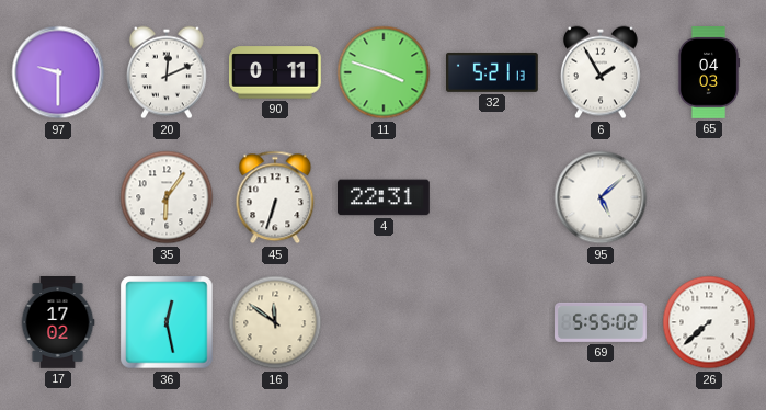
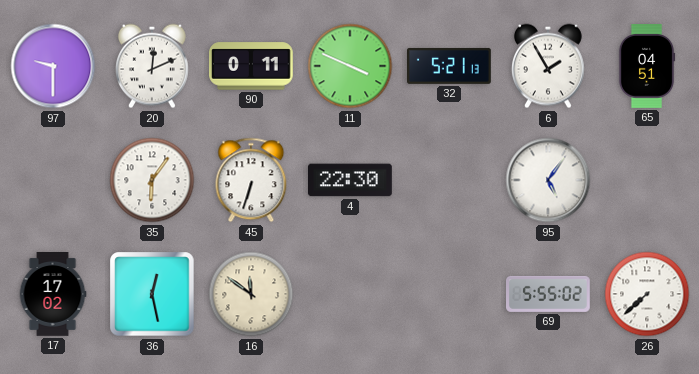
11: 3:48 -> 3:49 (350, 66)
65: 04:03 -> 04:51 (647, 67)
4: 22:31 -> 22:30 (351, 180)
95: 5:08 -> 5:06 (548, 180)
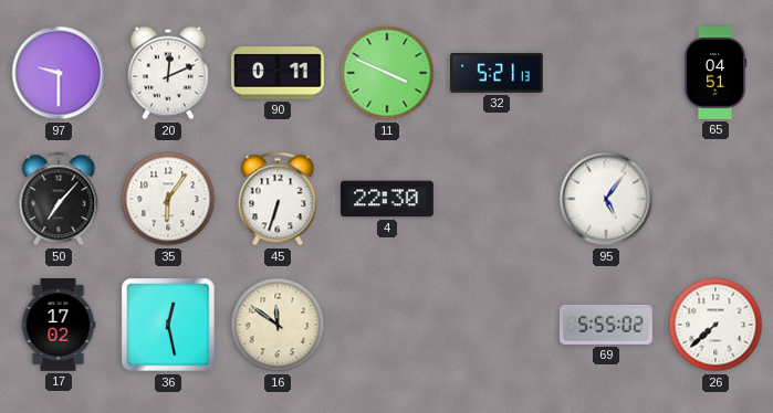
6: 1:55 -> none (548, 66)
50: none -> 7:07 (59, 199)
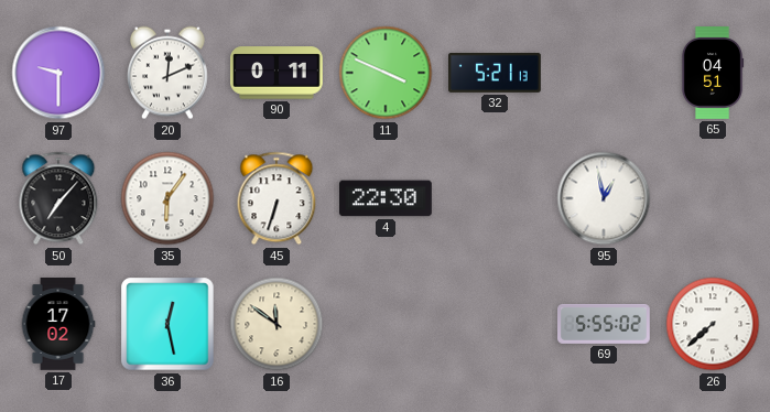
95: 5:06 -> 12:58 (604, 198)
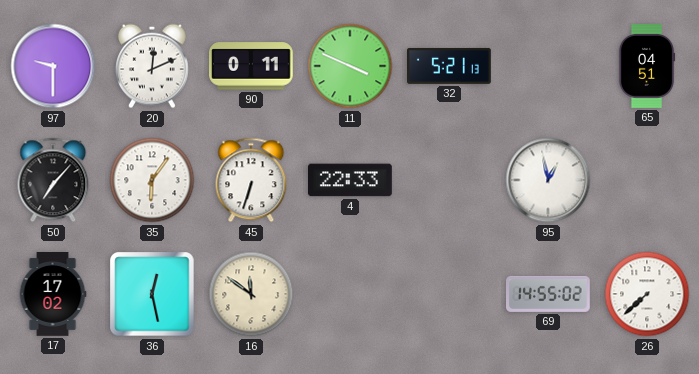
4: 22:30 -> 22:33 (351, 180)
69: 5:55 -> 14:55 (549, 294)
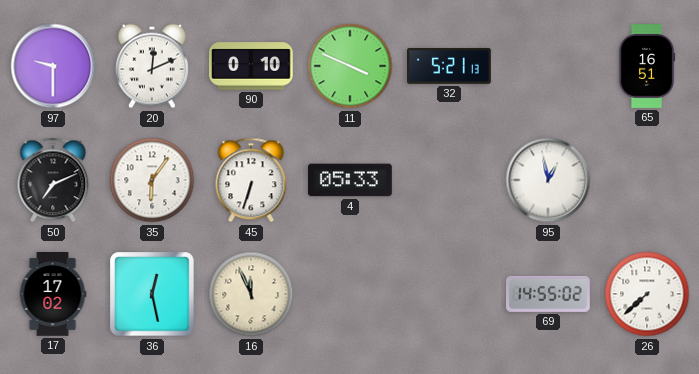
90: 0:11 -> 0:10 (252, 66)
65: 04:51 -> 16:51 (647, 67)
50: 7:07 -> 7:11 (53, 180)
4: 22:33 -> 05:33 (351, 180)
16: 11:51 -> 11:56 (251, 294)
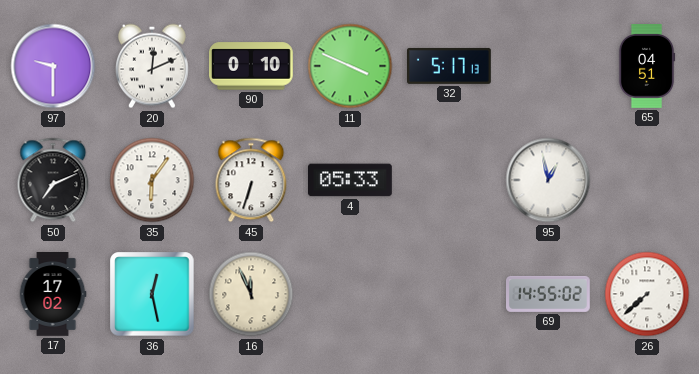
32: 5:21 -> 5:17 (450, 66)
65: 16:51 -> 04:51 (647, 67)
